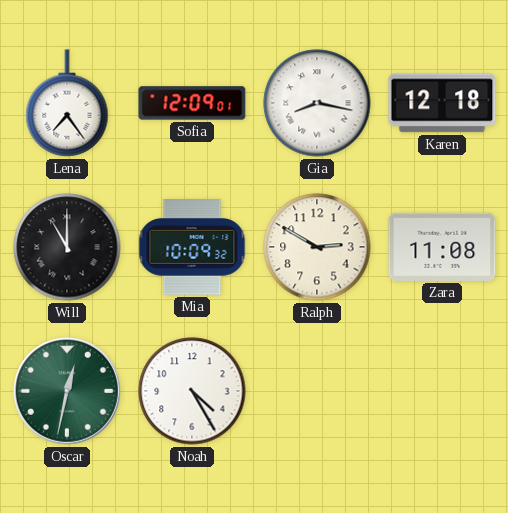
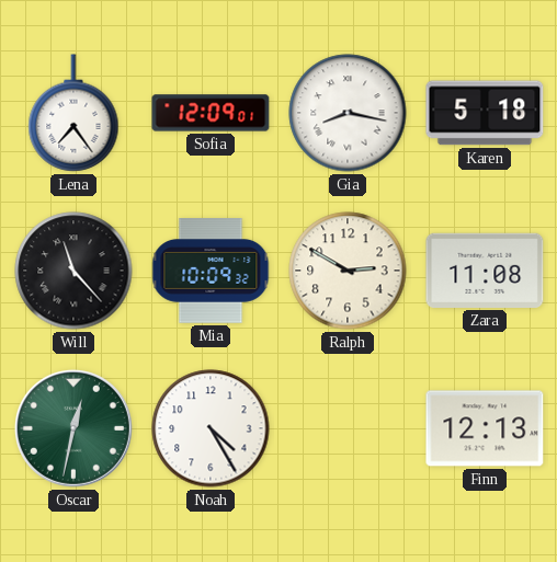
Karen: 12:18 -> 5:18 (485, 113)
Will: 11:00 -> 11:23 (73, 271)
Finn: none -> 12:13 (485, 428)
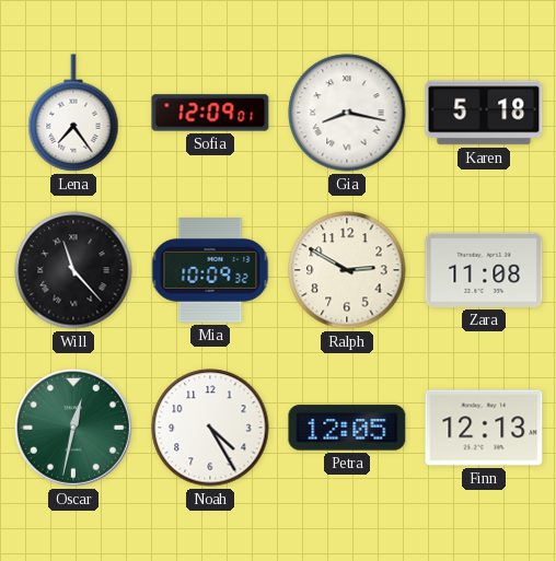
Petra: none -> 12:05 (347, 428)
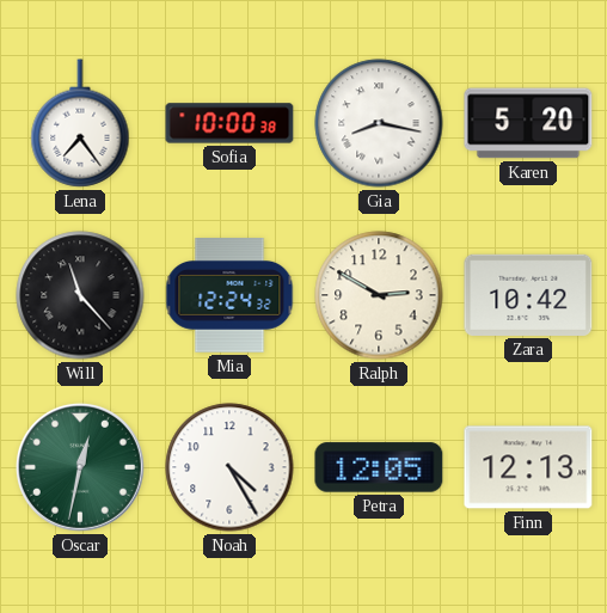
Sofia: 12:09 -> 10:00 (229, 123)
Karen: 5:18 -> 5:20 (528, 123)
Mia: 10:09 -> 12:24 (229, 295)
Zara: 11:08 -> 10:42 (528, 295)
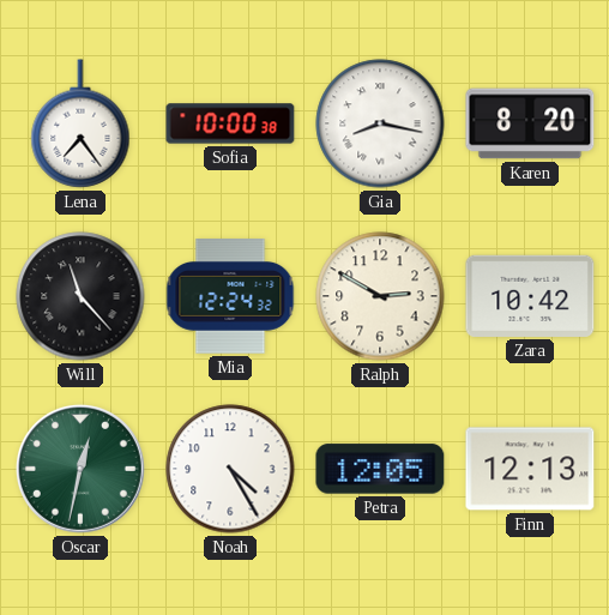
Karen: 5:20 -> 8:20 (530, 123)
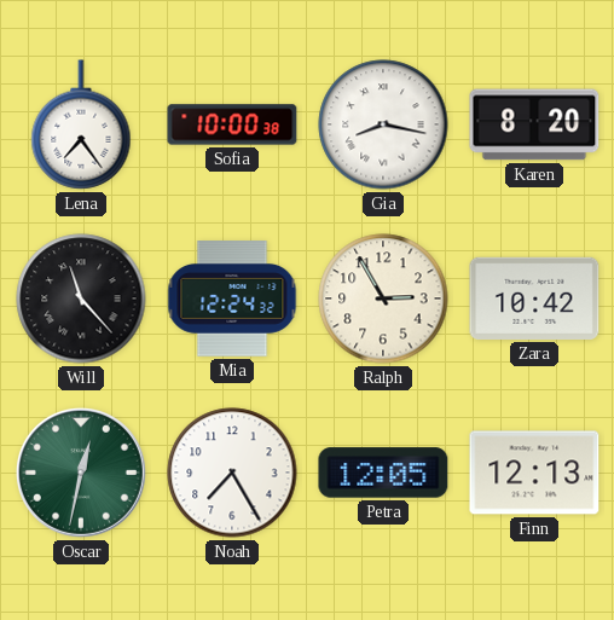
Ralph: 2:50 -> 2:55 (383, 299)
Noah: 4:25 -> 7:25 (232, 473)
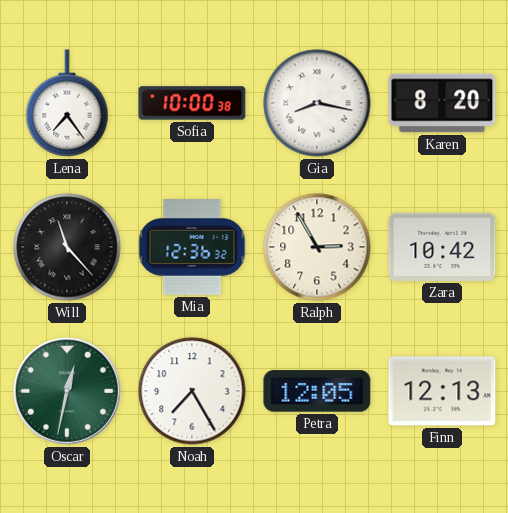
Mia: 12:24 -> 12:36 (192, 247)
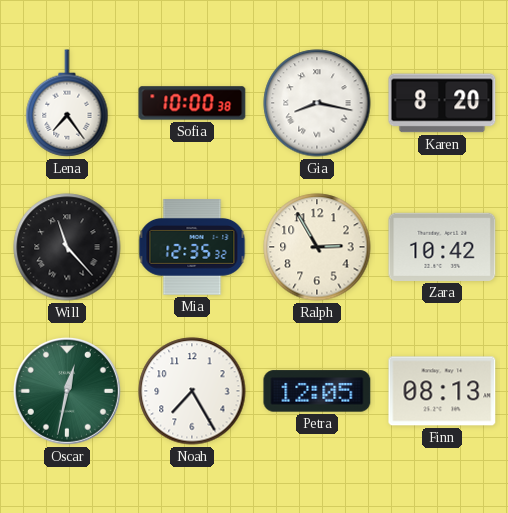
Mia: 12:36 -> 12:35 (192, 247)
Finn: 12:13 -> 08:13 (442, 391)
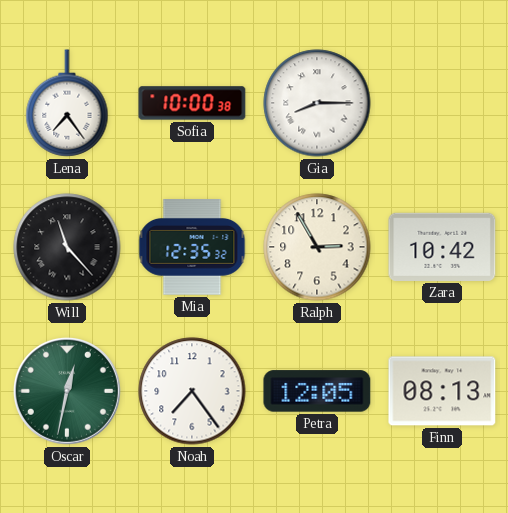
Gia: 8:17 -> 8:15 (317, 103)
Karen: 8:20 -> none (442, 103)
Noah: 7:25 -> 7:24 (192, 391)
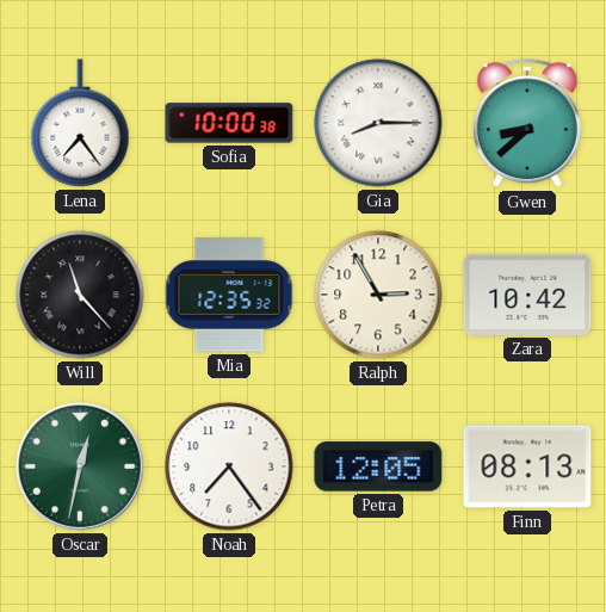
Gwen: none -> 8:38 (527, 124)
